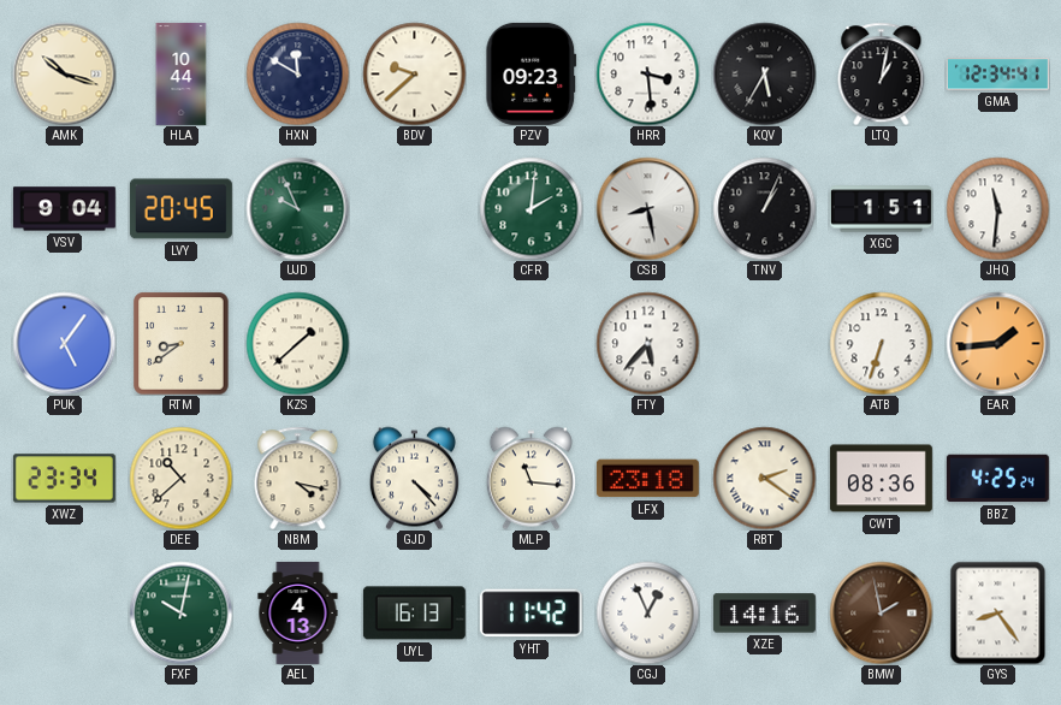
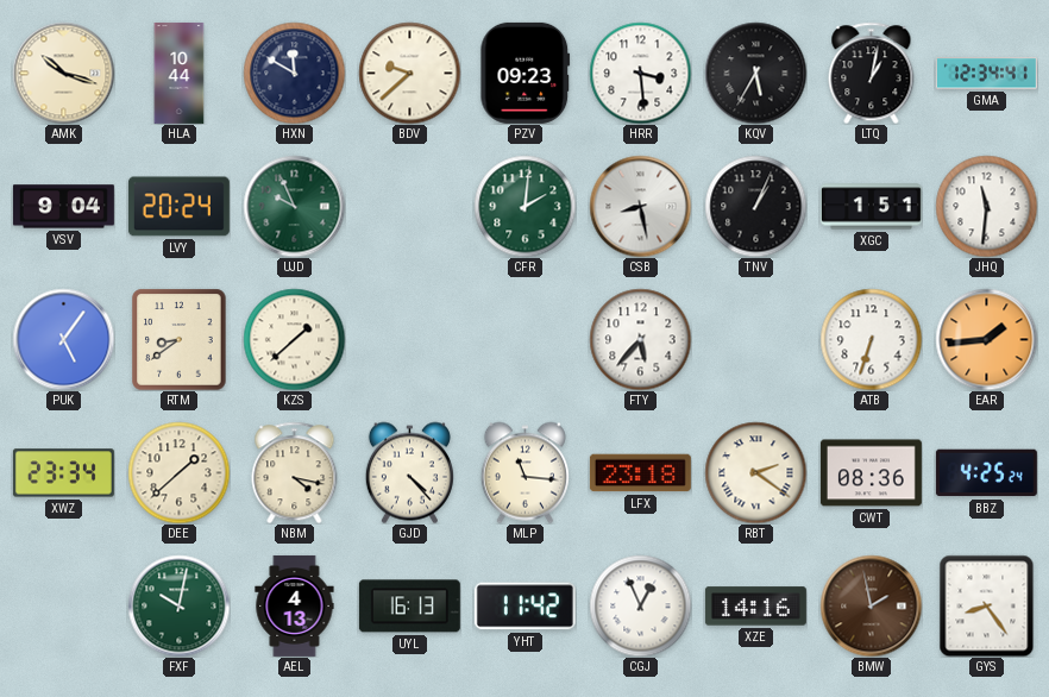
LVY: 20:45 -> 20:24 (178, 207)
DEE: 10:38 -> 1:38 (178, 472)
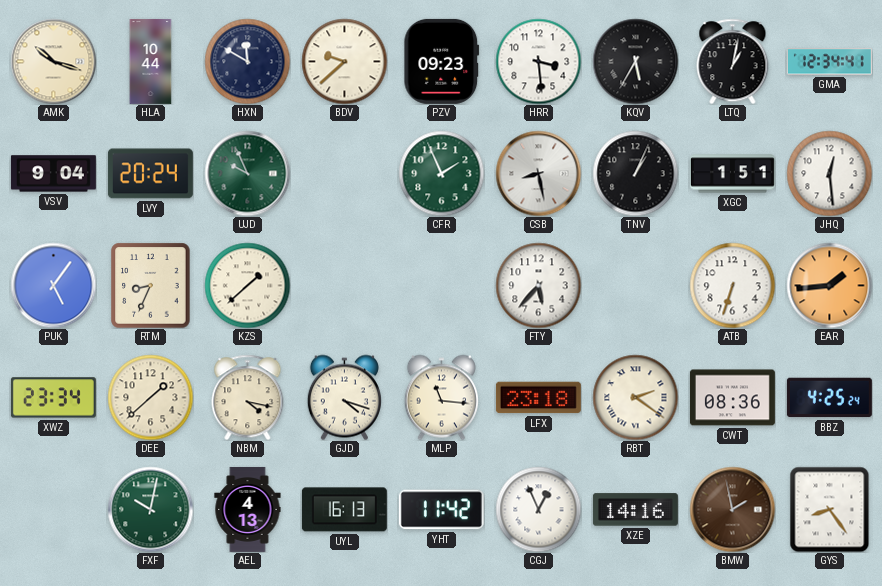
CFR: 2:01 -> 1:56 (441, 173)
JHQ: 11:31 -> 12:29 (829, 173)
RTM: 8:39 -> 8:34 (151, 285)
GJD: 4:23 -> 4:18 (344, 397)
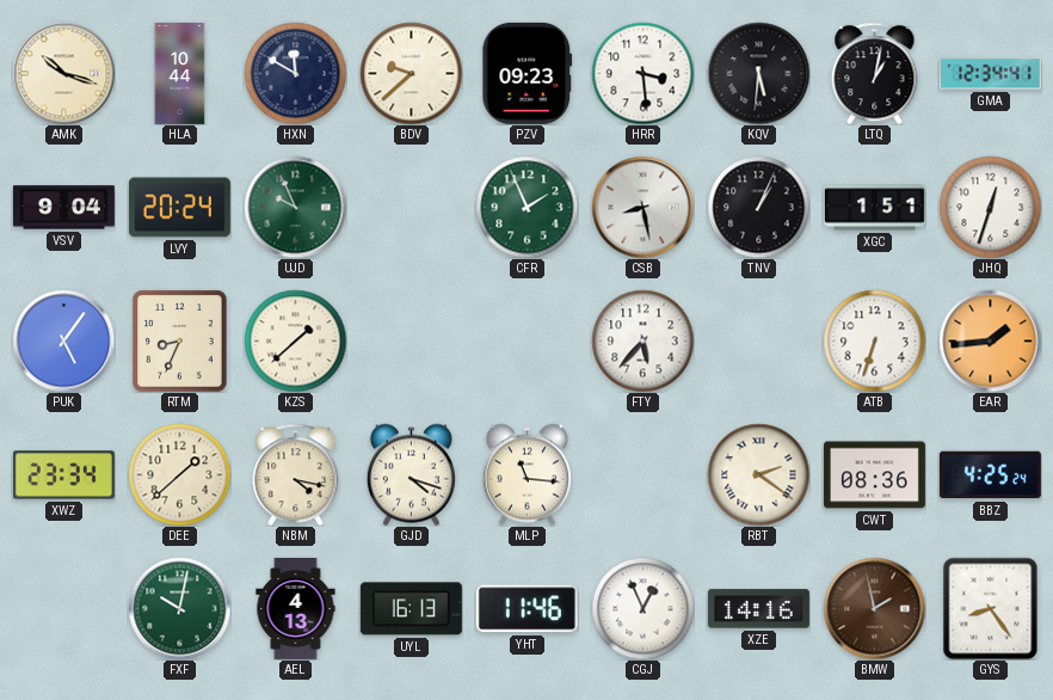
KQV: 5:35 -> 5:31 (758, 73)
JHQ: 12:29 -> 12:33 (990, 207)
LFX: 23:18 -> none (538, 398)
YHT: 11:42 -> 11:46 (526, 609)
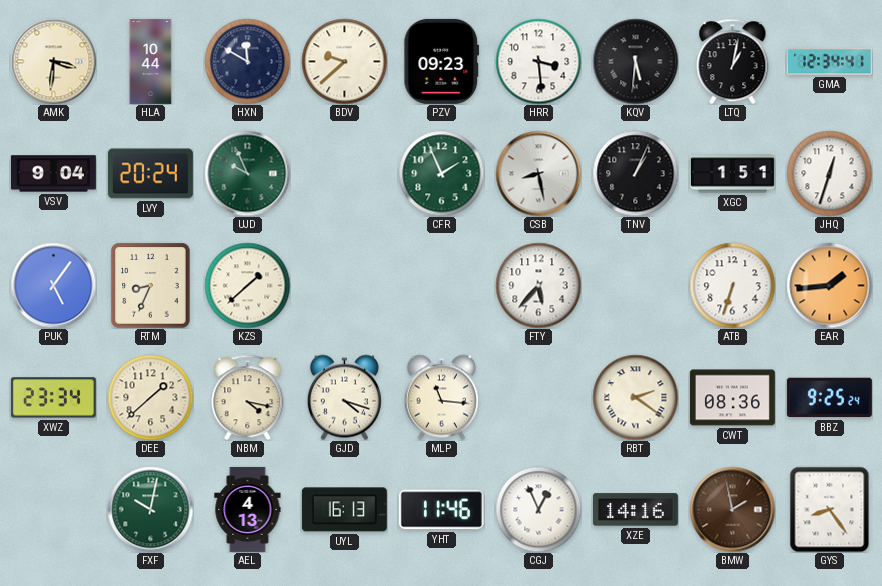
AMK: 10:18 -> 3:31 (53, 61)
BBZ: 4:25 -> 9:25 (829, 398)
